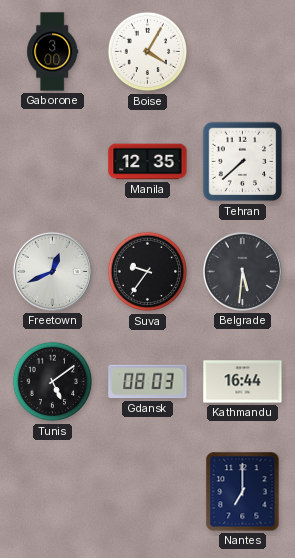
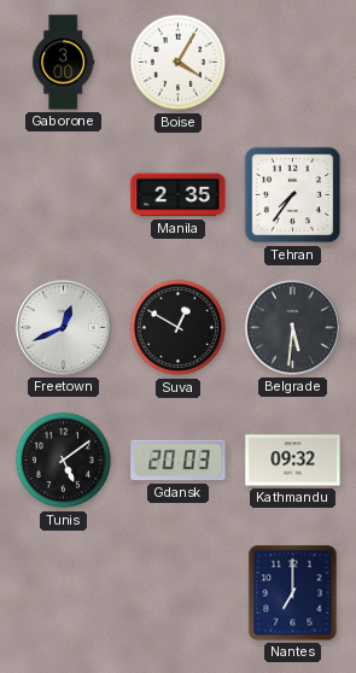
Manila: 12:35 -> 2:35 (179, 195)
Tehran: 7:38 -> 7:36 (293, 195)
Suva: 9:36 -> 12:50 (179, 328)
Gdansk: 08:03 -> 20:03 (179, 461)
Kathmandu: 16:44 -> 09:32 (293, 461)
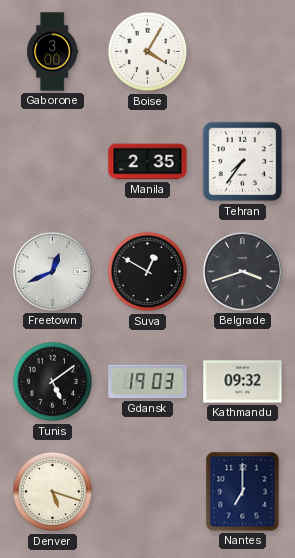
Belgrade: 5:31 -> 3:42 (242, 271)
Gdansk: 20:03 -> 19:03 (148, 382)
Denver: none -> 5:18 (53, 492)
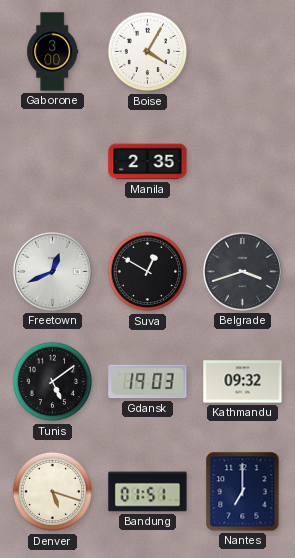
Tehran: 7:36 -> none (243, 162)
Bandung: none -> 01:51 (148, 492)
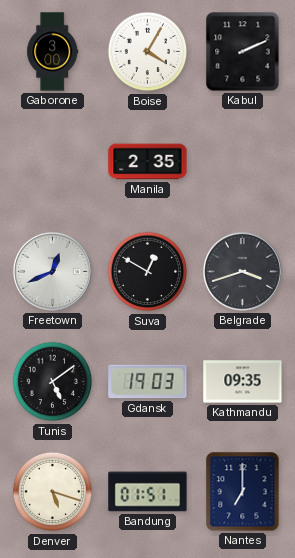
Kabul: none -> 2:11 (243, 52)
Kathmandu: 09:32 -> 09:35 (243, 382)
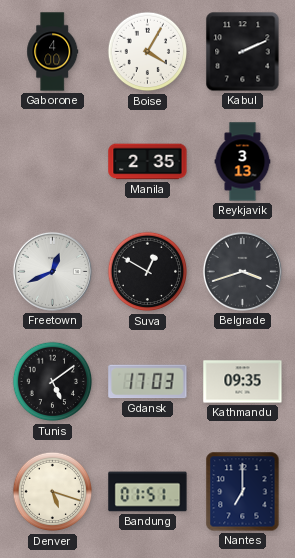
Gaborone: 3:00 -> 4:00 (53, 52)
Reykjavik: none -> 3:13 (243, 162)
Gdansk: 19:03 -> 17:03 (148, 382)
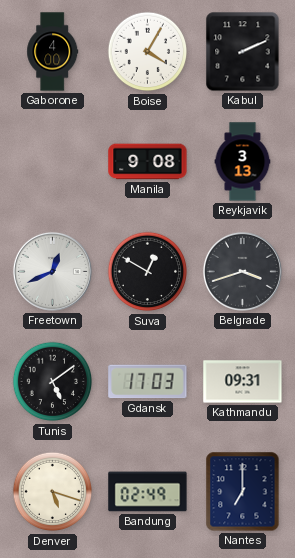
Manila: 2:35 -> 9:08 (148, 162)
Kathmandu: 09:35 -> 09:31 (243, 382)
Bandung: 01:51 -> 02:49 (148, 492)
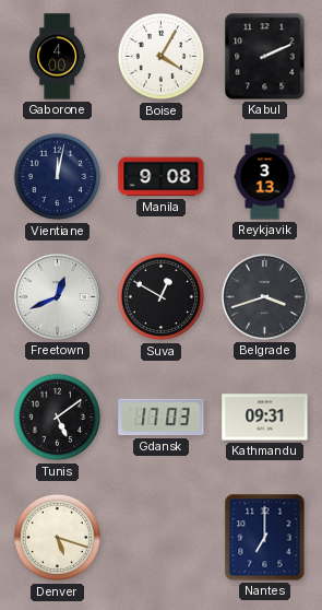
Vientiane: none -> 12:02 (58, 177)
Bandung: 02:49 -> none (148, 492)
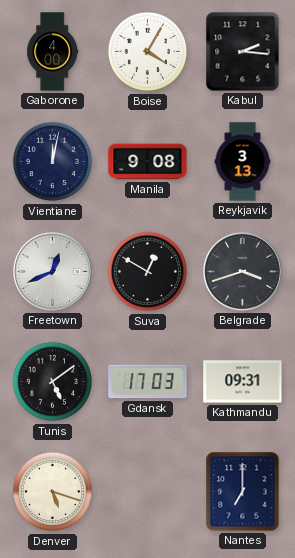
Kabul: 2:11 -> 2:16 (243, 52)
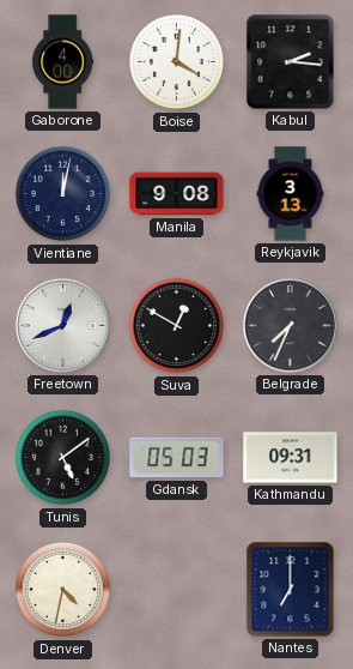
Boise: 4:05 -> 4:01 (177, 62)
Belgrade: 3:42 -> 7:34 (290, 325)
Gdansk: 17:03 -> 05:03 (177, 458)
Denver: 5:18 -> 4:32 (63, 590)
